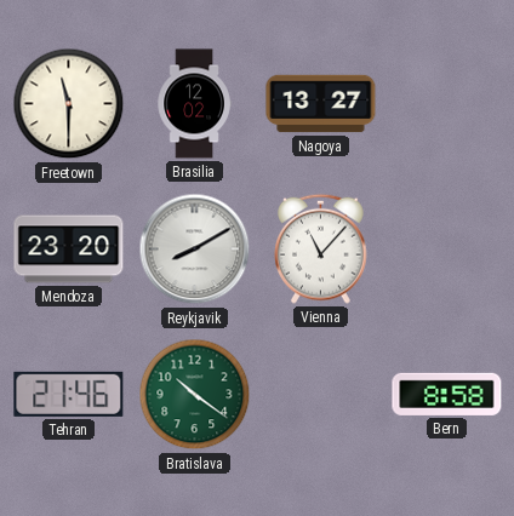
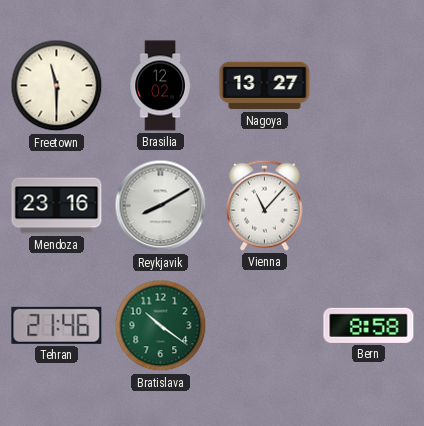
Mendoza: 23:20 -> 23:16 (57, 206)
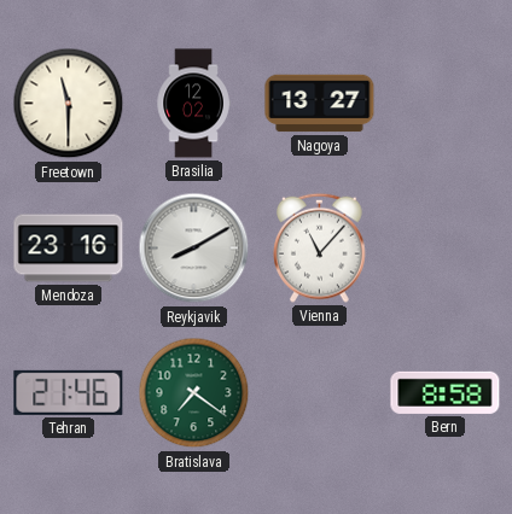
Bratislava: 10:21 -> 7:21 (194, 393)
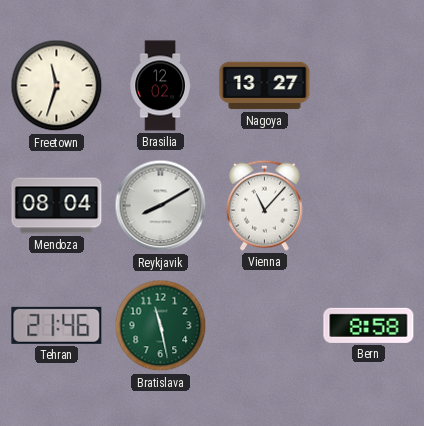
Freetown: 11:30 -> 11:33 (57, 86)
Mendoza: 23:16 -> 08:04 (57, 206)
Bratislava: 7:21 -> 11:28 (161, 326)
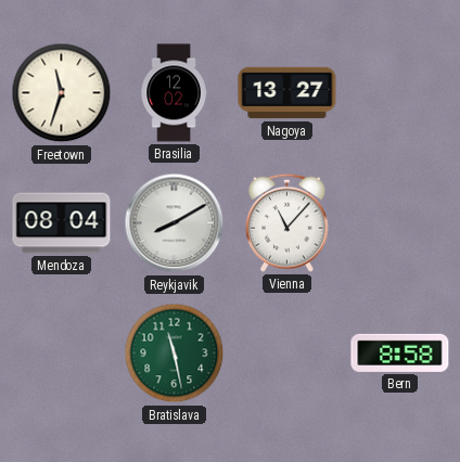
Tehran: 21:46 -> none (57, 325)
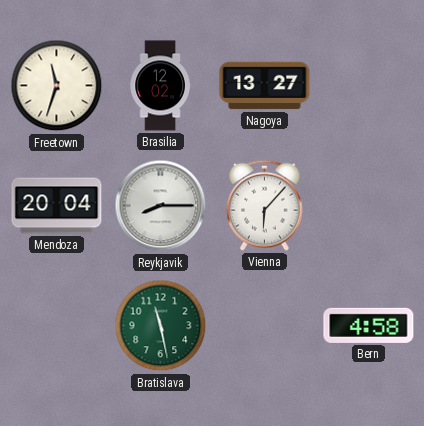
Mendoza: 08:04 -> 20:04 (57, 206)
Reykjavik: 8:10 -> 8:15 (161, 206)
Vienna: 11:07 -> 6:07 (265, 205)
Bern: 8:58 -> 4:58 (369, 325)
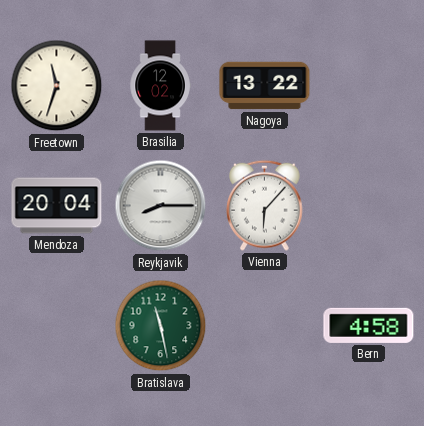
Nagoya: 13:27 -> 13:22 (265, 86)
